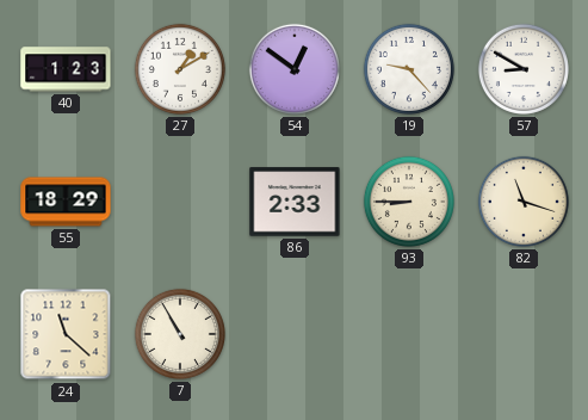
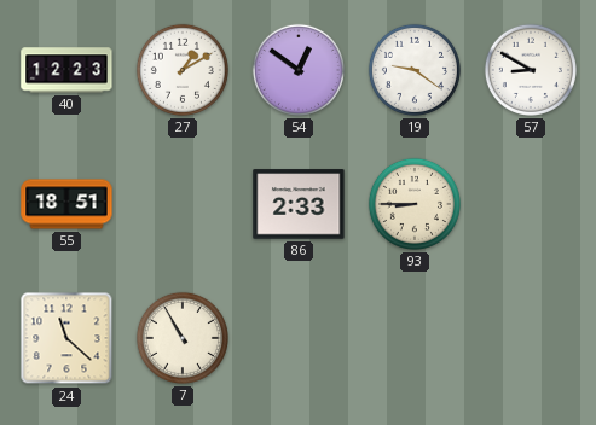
40: 1:23 -> 12:23 (66, 70)
19: 9:23 -> 9:21 (415, 70)
55: 18:29 -> 18:51 (66, 204)
82: 11:18 -> none (524, 202)
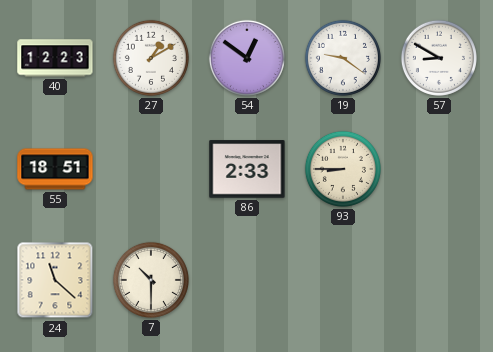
7: 10:55 -> 10:30 (151, 280)
